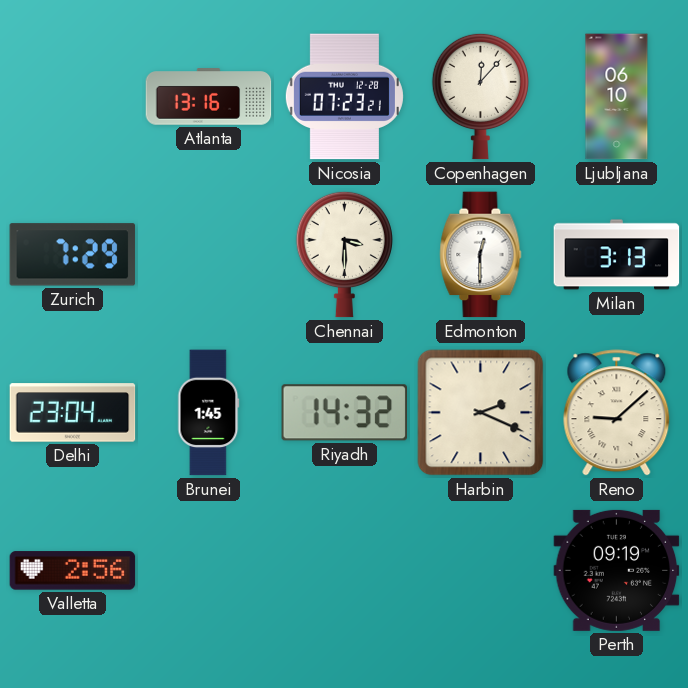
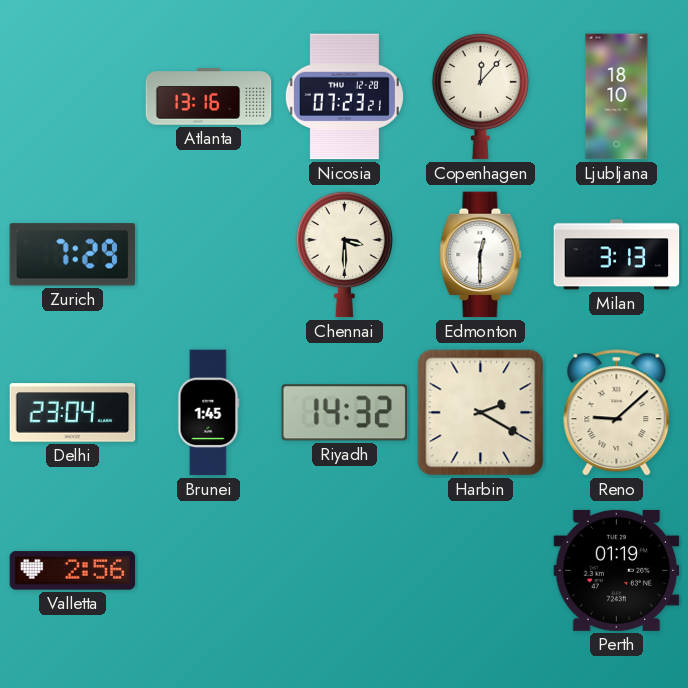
Ljubljana: 06:10 -> 18:10 (617, 97)
Harbin: 2:19 -> 2:20 (481, 413)
Perth: 09:19 -> 01:19 (617, 570)
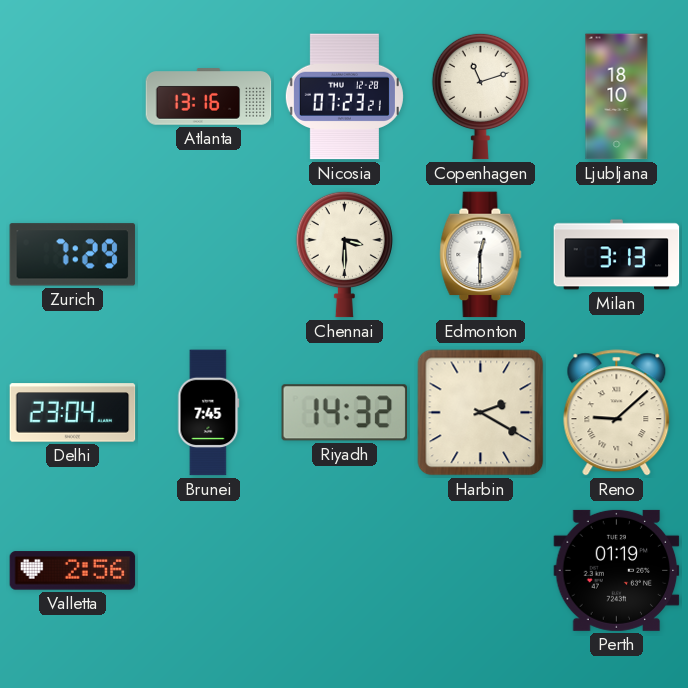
Copenhagen: 12:07 -> 11:12 (480, 96)
Brunei: 1:45 -> 7:45 (209, 413)
